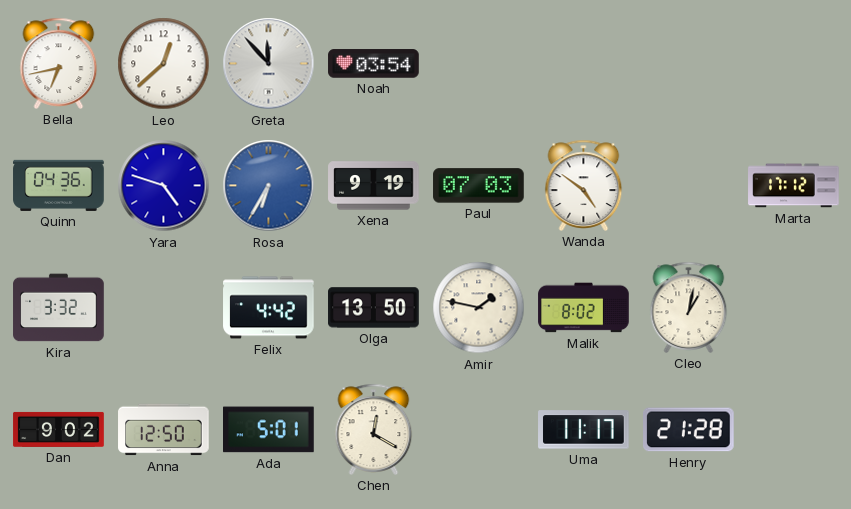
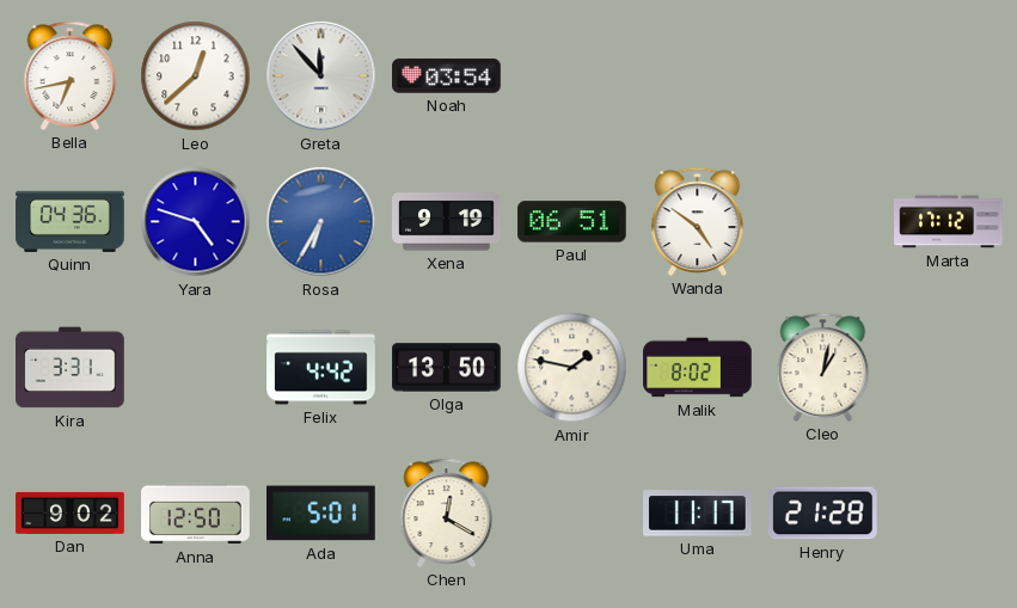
Paul: 07:03 -> 06:51 (572, 222)
Kira: 3:32 -> 3:31 (71, 368)
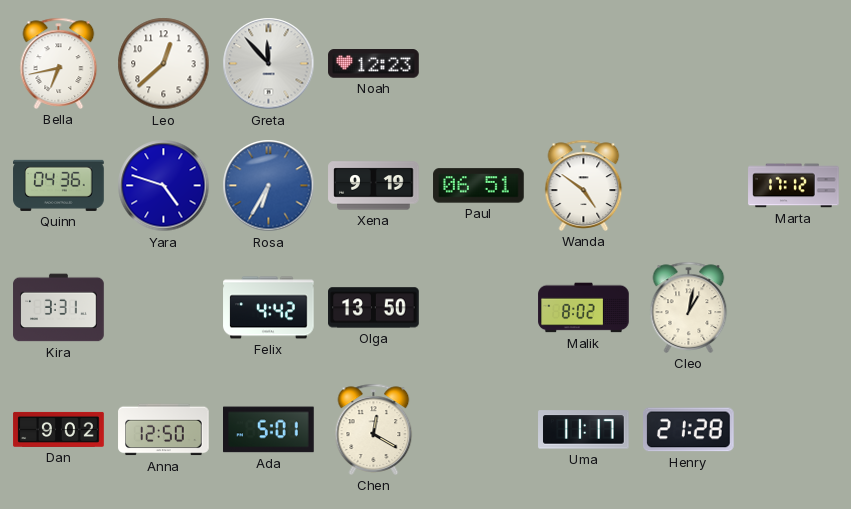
Noah: 03:54 -> 12:23 (374, 64)
Amir: 1:47 -> none (572, 368)
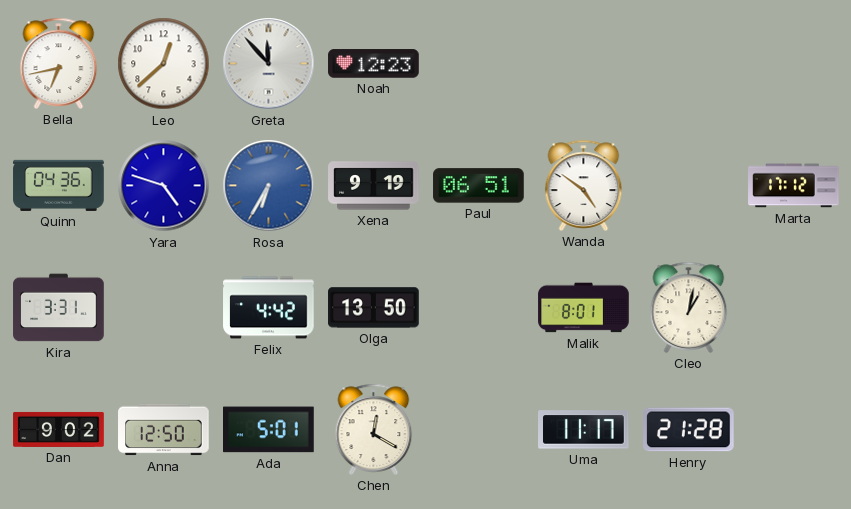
Malik: 8:02 -> 8:01 (584, 308)
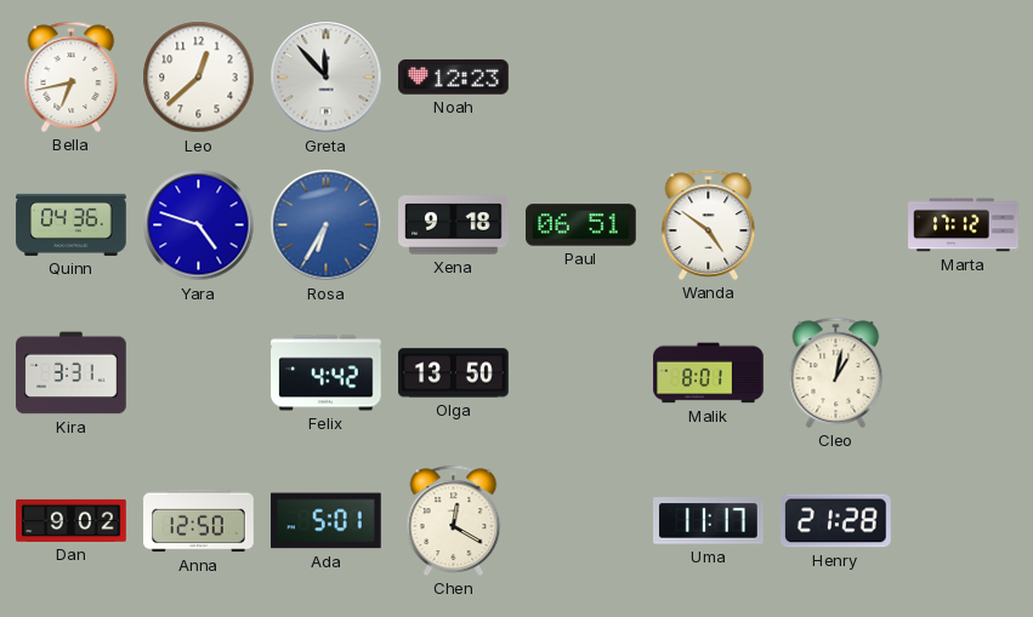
Xena: 9:19 -> 9:18 (454, 225)
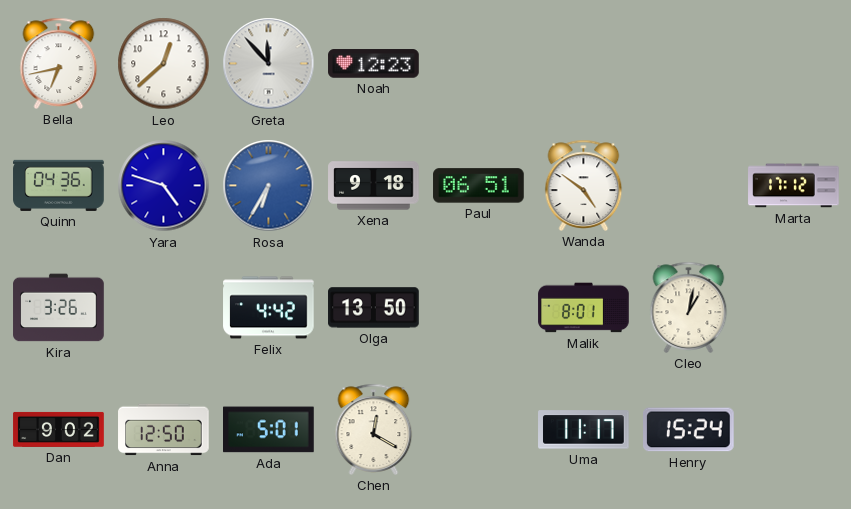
Kira: 3:31 -> 3:26 (59, 308)
Henry: 21:28 -> 15:24 (689, 430)
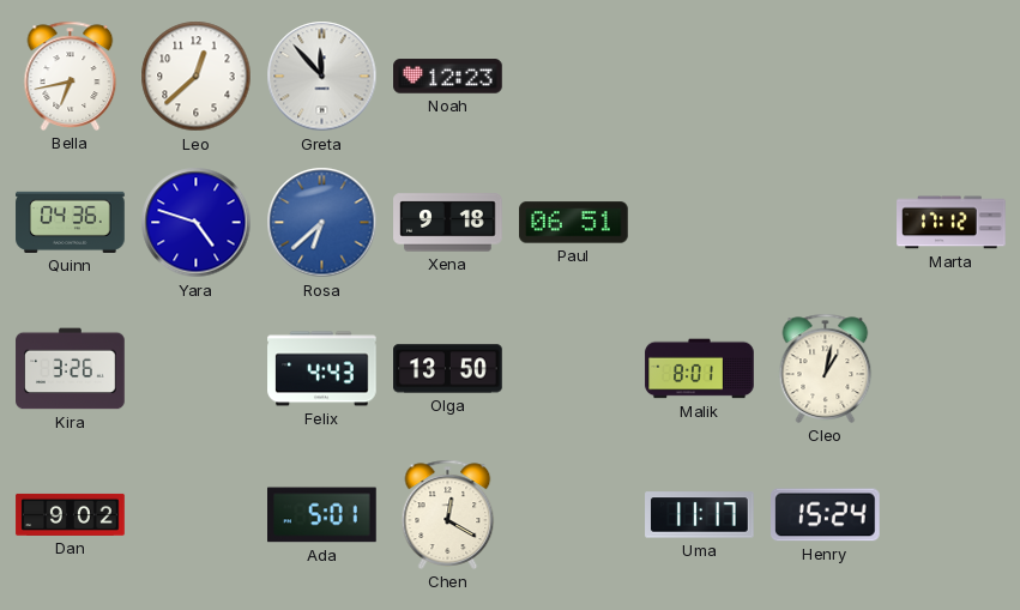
Rosa: 6:35 -> 6:38 (322, 223)
Wanda: 4:51 -> none (584, 185)
Felix: 4:42 -> 4:43 (322, 369)
Anna: 12:50 -> none (164, 430)
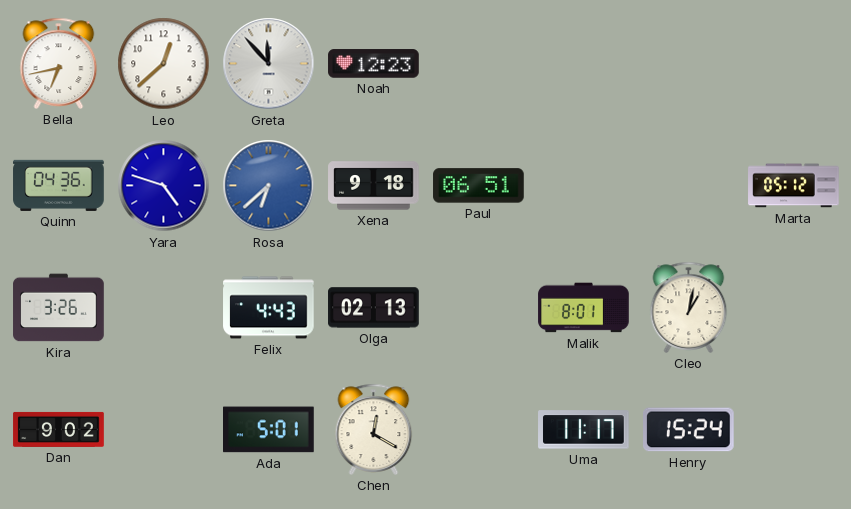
Marta: 17:12 -> 05:12 (794, 186)
Olga: 13:50 -> 02:13 (374, 308)
